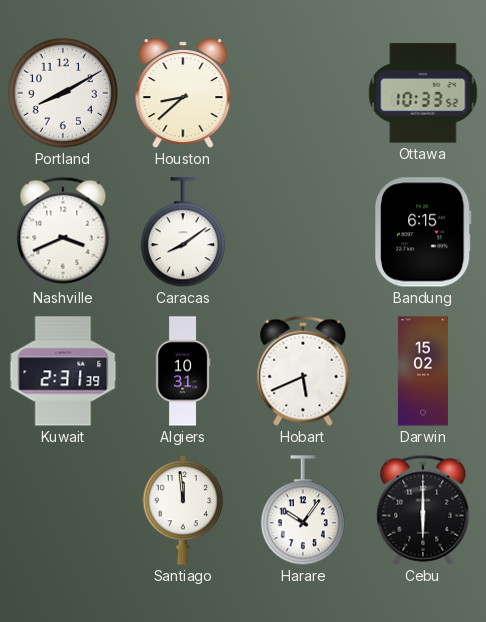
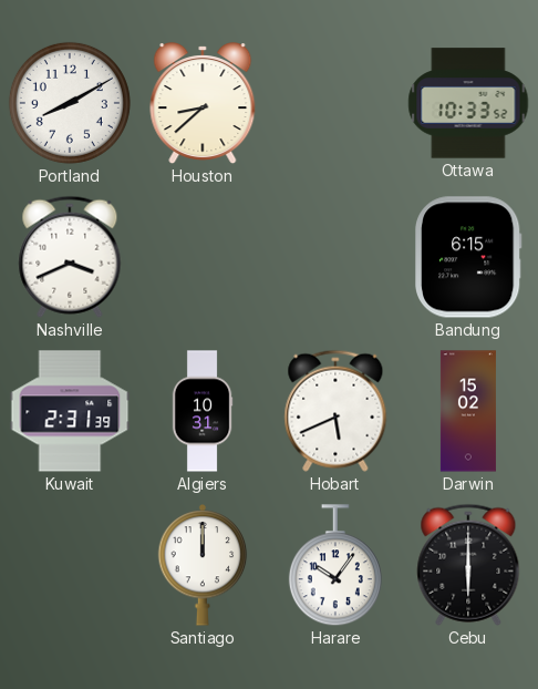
Caracas: 8:09 -> none (183, 233)
Santiago: 11:59 -> 12:00 (203, 566)
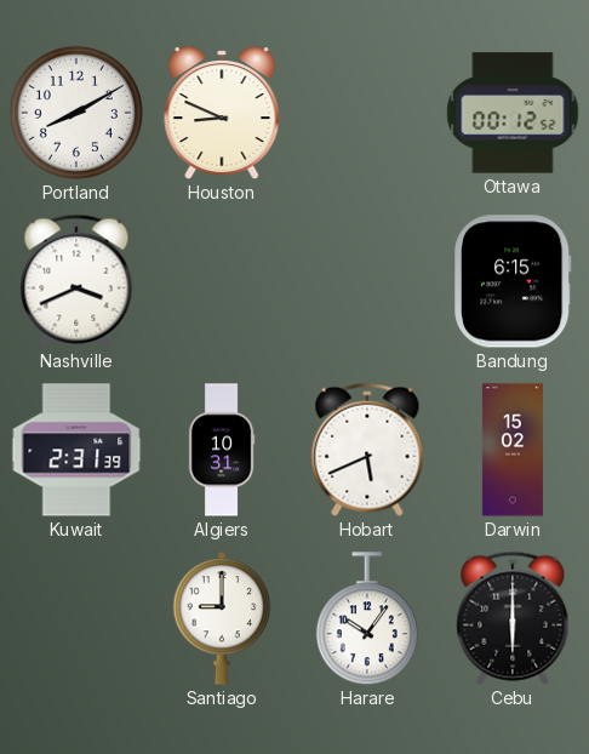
Houston: 8:38 -> 8:49 (222, 114)
Ottawa: 10:33 -> 00:12 (513, 113)
Santiago: 12:00 -> 9:00 (222, 619)
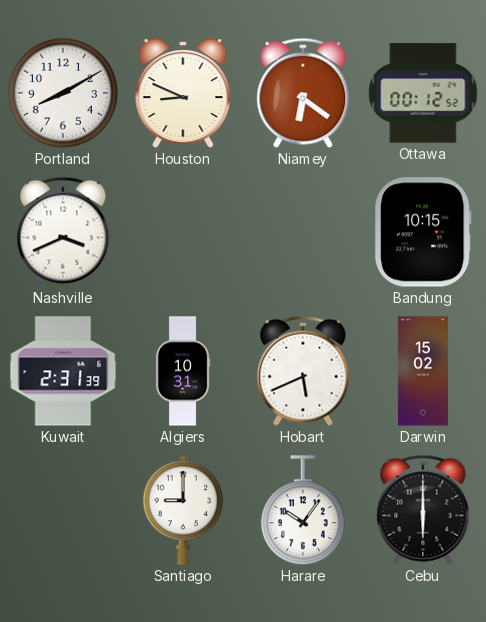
Niamey: none -> 6:21 (303, 93)
Bandung: 6:15 -> 10:15 (424, 232)
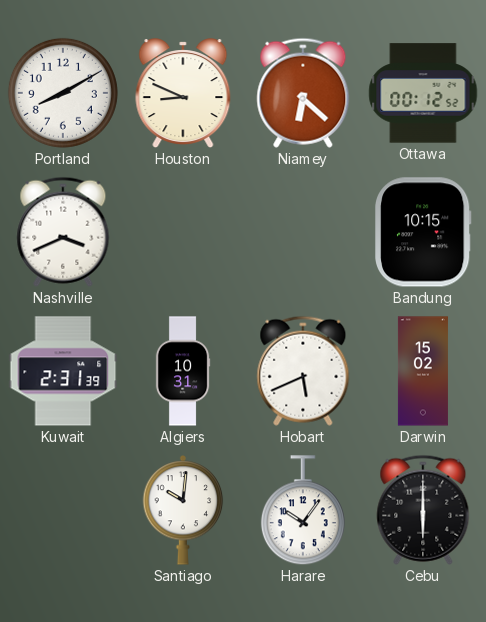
Niamey: 6:21 -> 6:22 (303, 93)
Santiago: 9:00 -> 10:01 (183, 511)
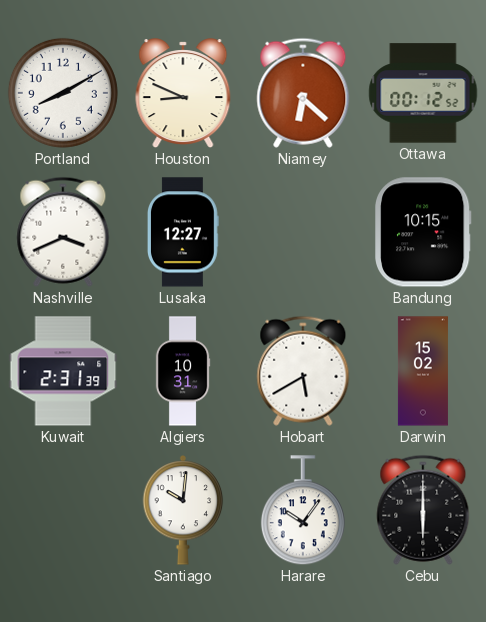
Lusaka: none -> 12:27 (183, 232)
Hobart: 5:41 -> 5:40 (303, 371)
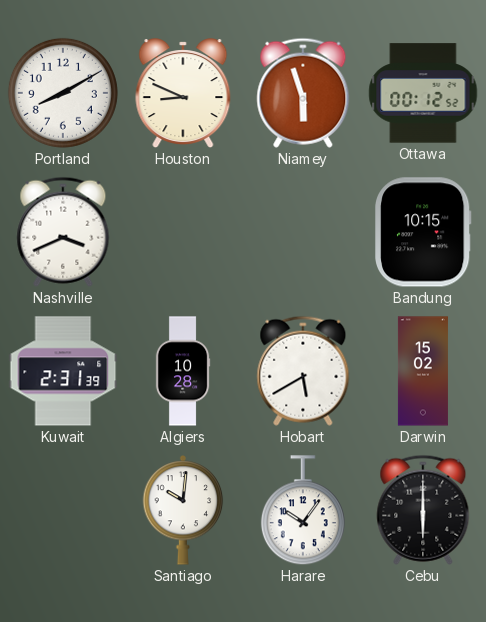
Niamey: 6:22 -> 5:57 (303, 93)
Lusaka: 12:27 -> none (183, 232)
Algiers: 10:31 -> 10:28 (183, 371)
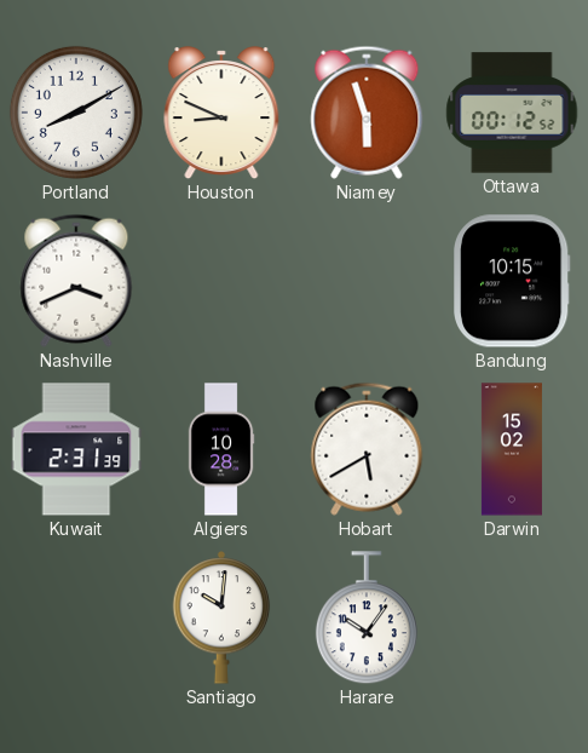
Cebu: 6:00 -> none (423, 510)
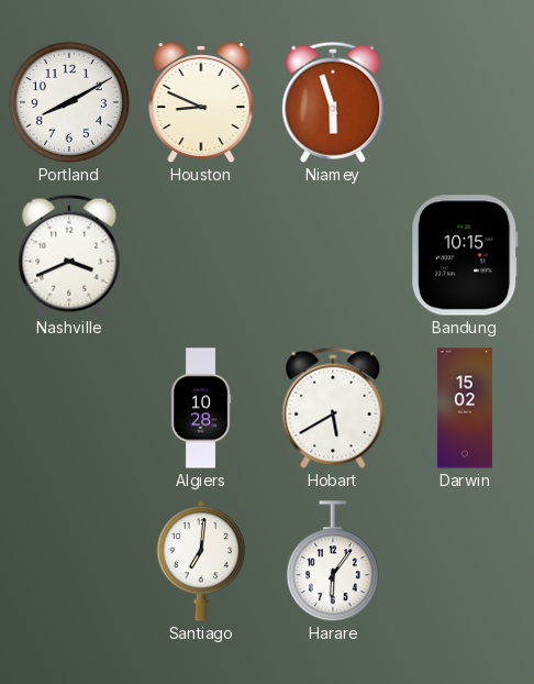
Ottawa: 00:12 -> none (512, 113)
Kuwait: 2:31 -> none (76, 449)
Santiago: 10:01 -> 7:01 (201, 562)
Harare: 10:06 -> 6:06 (333, 562)
